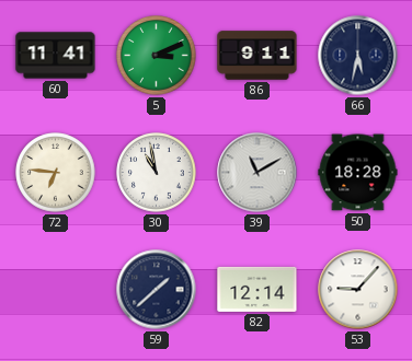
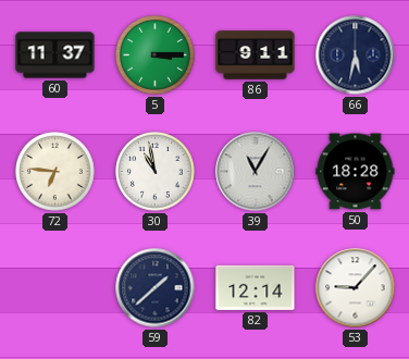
60: 11:41 -> 11:37 (55, 55)
5: 3:11 -> 3:15 (156, 55)
39: 11:10 -> 11:05 (256, 172)
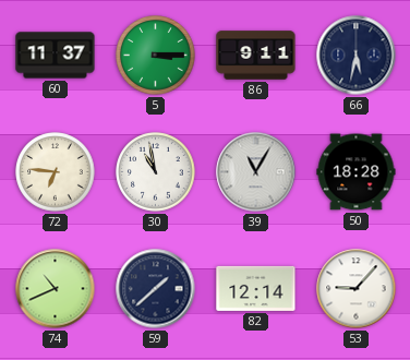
74: none -> 10:41 (56, 289)
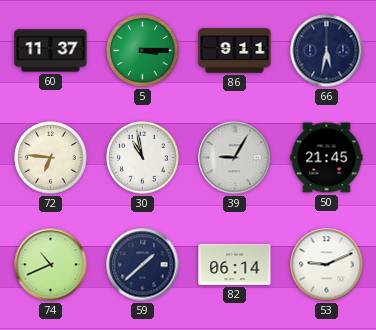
39: 11:05 -> 9:05 (235, 158)
50: 18:28 -> 21:45 (327, 158)
82: 12:14 -> 06:14 (235, 264)
53: 9:07 -> 9:11 (327, 265)
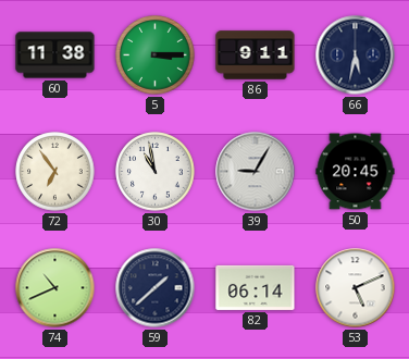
60: 11:37 -> 11:38 (55, 55)
72: 6:46 -> 6:54 (55, 172)
50: 21:45 -> 20:45 (356, 172)
53: 9:11 -> 5:11 (356, 288)
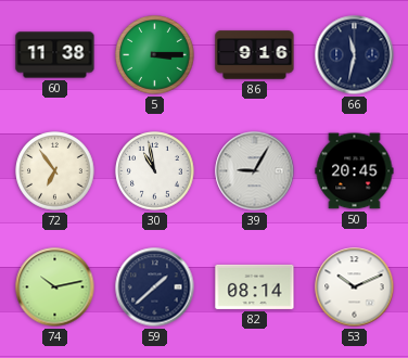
86: 9:11 -> 9:16 (255, 55)
66: 5:32 -> 11:32 (355, 55)
74: 10:41 -> 10:13 (55, 287)
82: 06:14 -> 08:14 (255, 286)
53: 5:11 -> 10:11 (355, 287)
